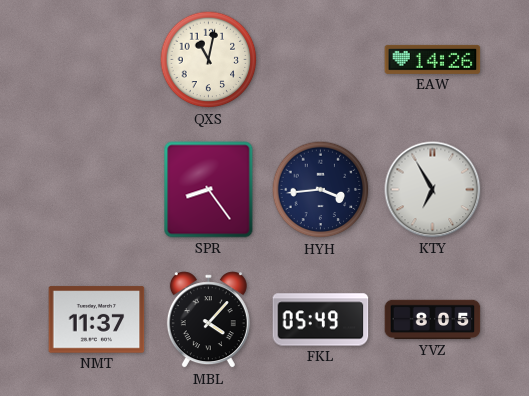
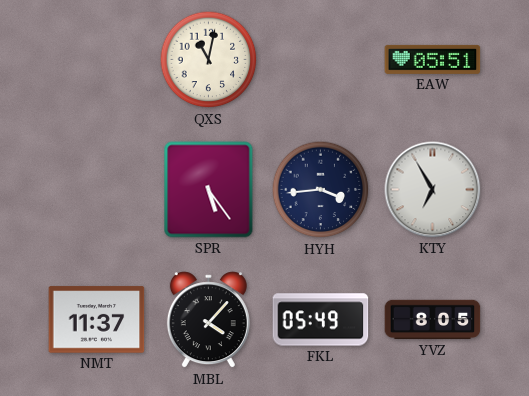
EAW: 14:26 -> 05:51 (433, 59)
SPR: 8:24 -> 5:24 (209, 190)
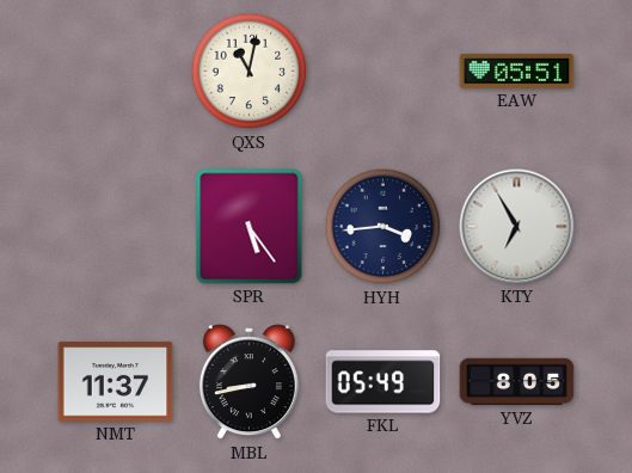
MBL: 4:07 -> 8:43 (248, 382)
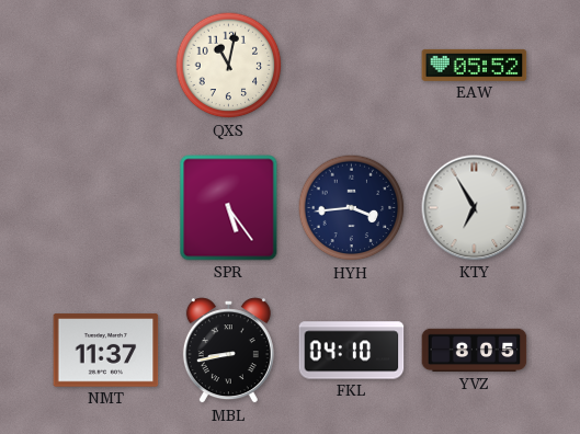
EAW: 05:51 -> 05:52 (475, 65)
FKL: 05:49 -> 04:10 (352, 351)
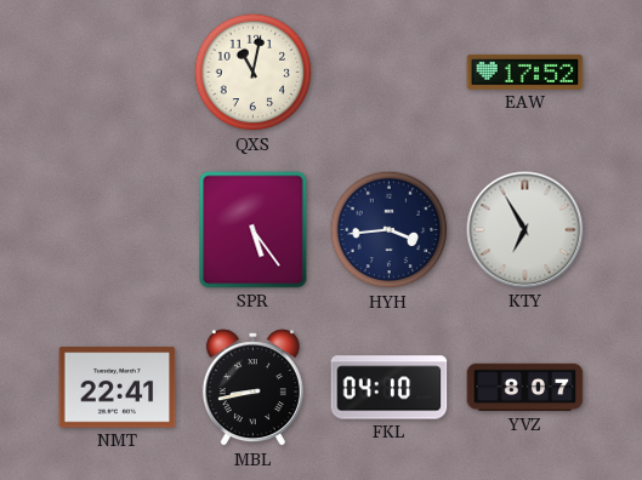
EAW: 05:52 -> 17:52 (525, 72)
NMT: 11:37 -> 22:41 (118, 388)
YVZ: 8:05 -> 8:07 (525, 388)
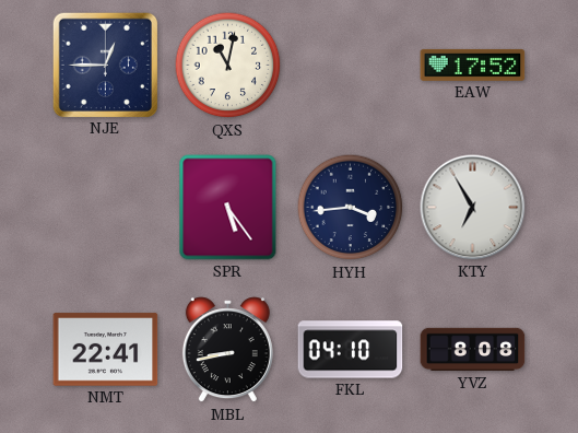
NJE: none -> 12:45 (105, 65)
YVZ: 8:07 -> 8:08 (473, 350)
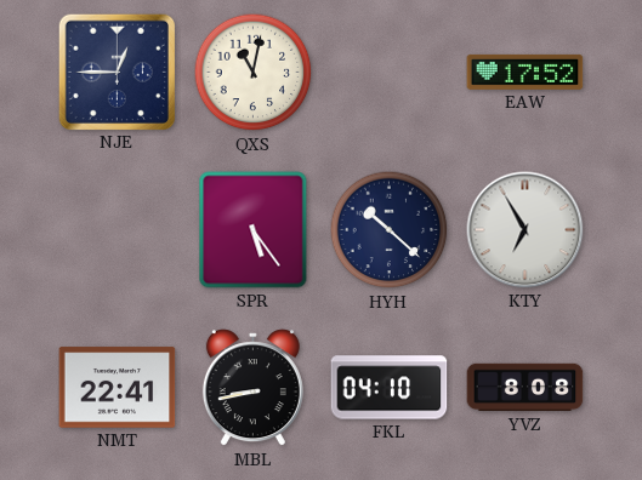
HYH: 3:44 -> 10:22 (390, 230)
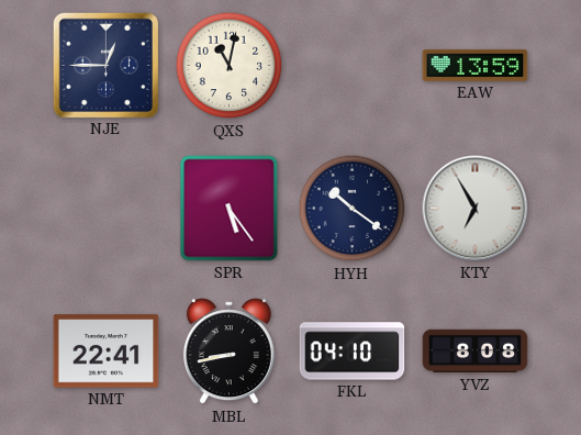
EAW: 17:52 -> 13:59 (476, 65)
HYH: 10:22 -> 10:21 (353, 209)
